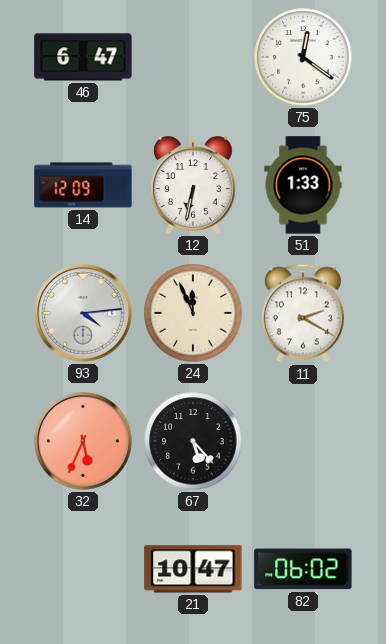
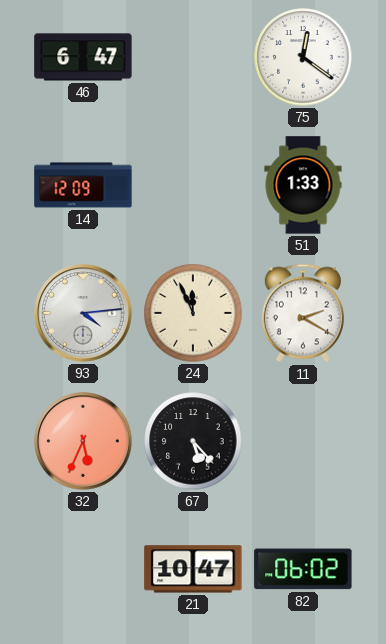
12: 6:32 -> none (194, 185)
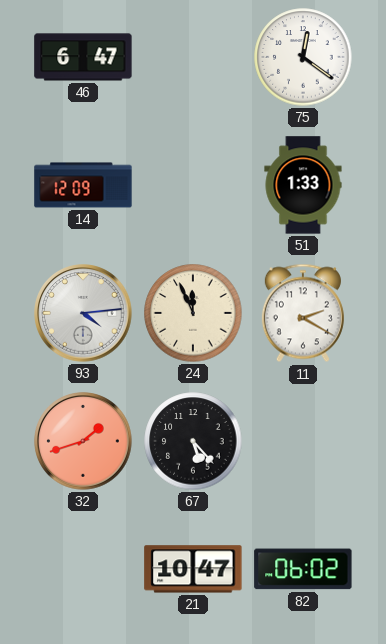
32: 5:34 -> 1:42 (83, 441)
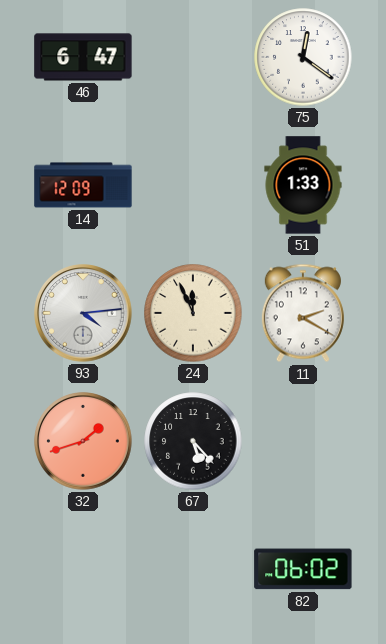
21: 10:47 -> none (193, 569)
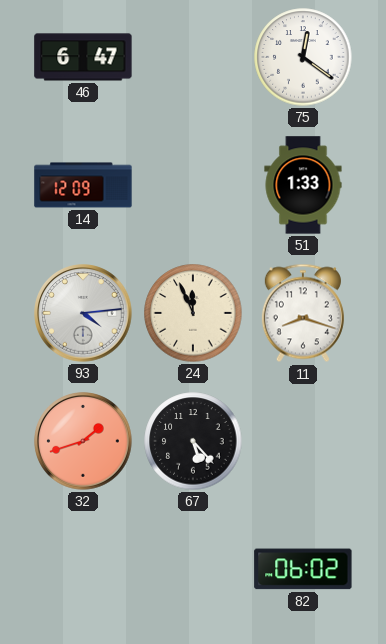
11: 2:20 -> 8:18 (303, 313)
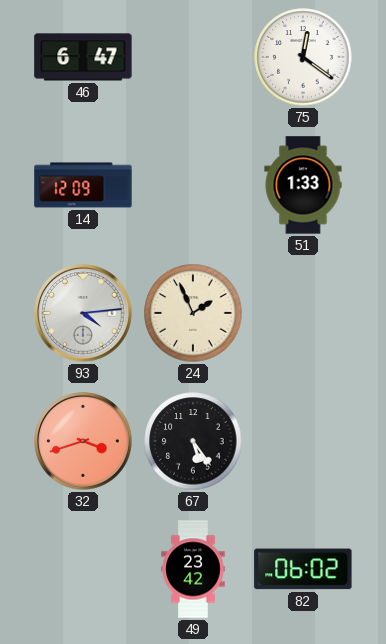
24: 11:56 -> 1:56 (193, 313)
11: 8:18 -> none (303, 313)
32: 1:42 -> 3:42 (83, 441)
67: 5:23 -> 5:24 (193, 441)
49: none -> 23:42 (193, 569)
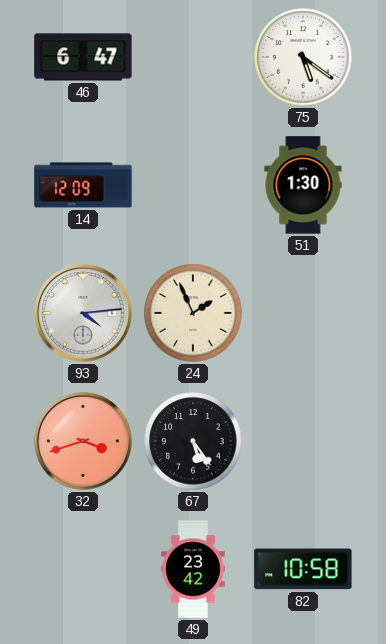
75: 12:21 -> 5:21 (303, 57)
51: 1:33 -> 1:30 (303, 185)
82: 06:02 -> 10:58 (303, 569)
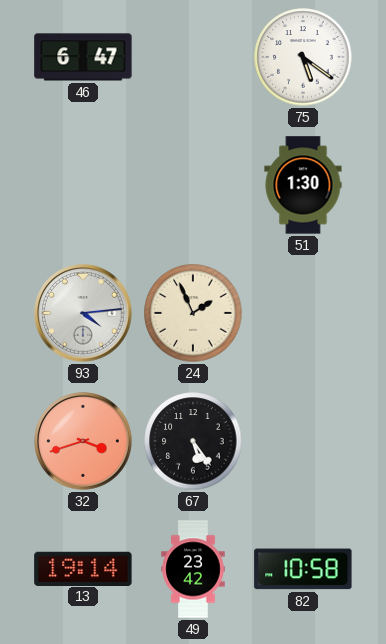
14: 12:09 -> none (83, 185)
13: none -> 19:14 (83, 568)
